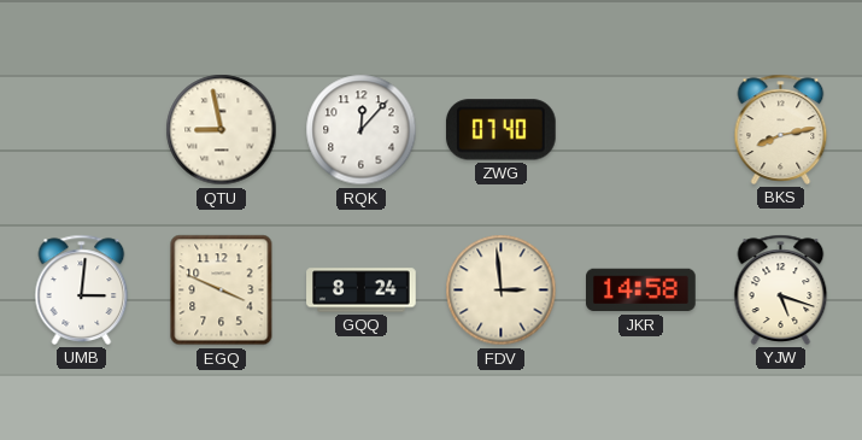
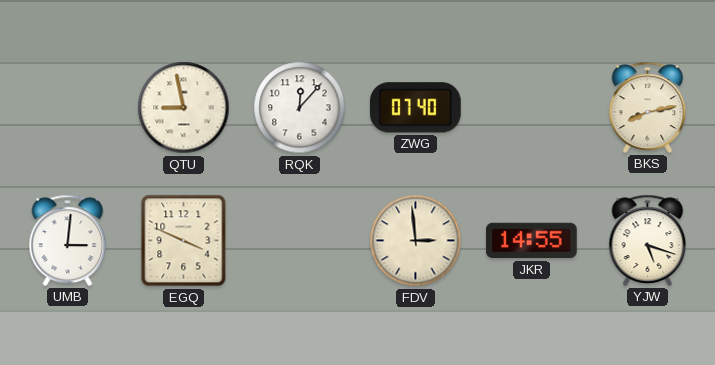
GQQ: 8:24 -> none (362, 291)
JKR: 14:58 -> 14:55 (532, 241)
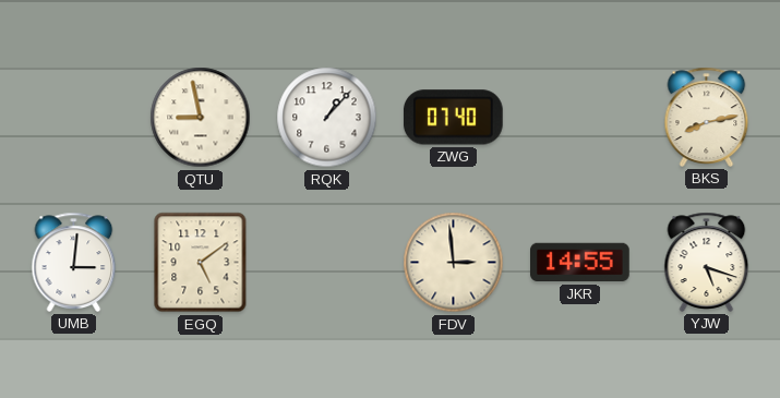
RQK: 12:07 -> 1:07 (327, 118)
EGQ: 3:49 -> 5:09 (201, 263)
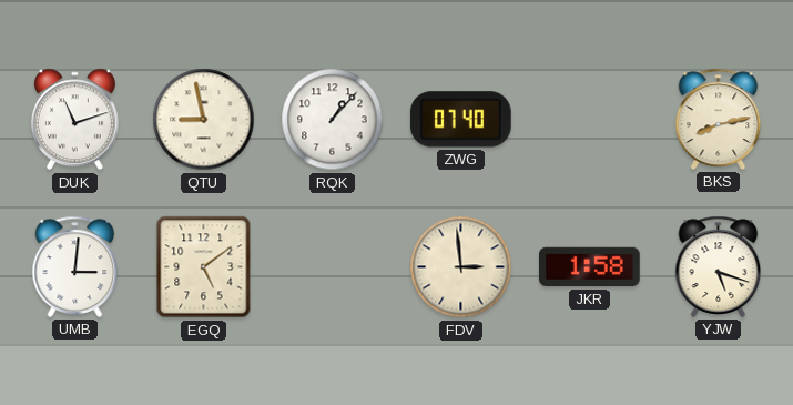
DUK: none -> 11:12 (74, 120)
JKR: 14:55 -> 1:58 (590, 267)
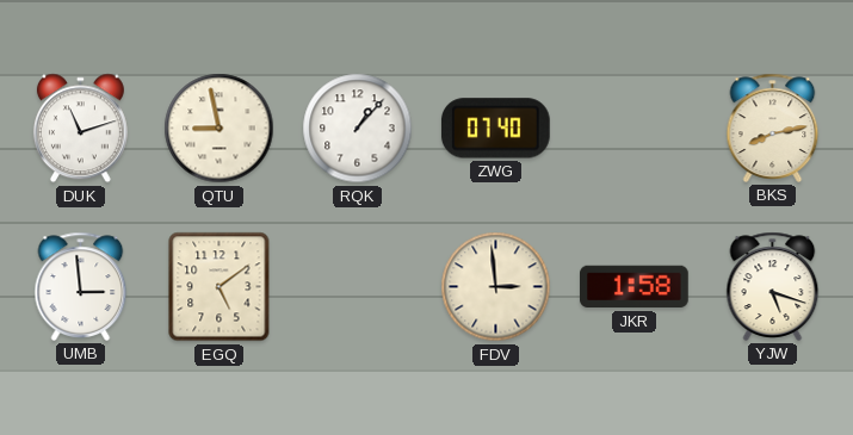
UMB: 3:01 -> 2:59 (81, 286)
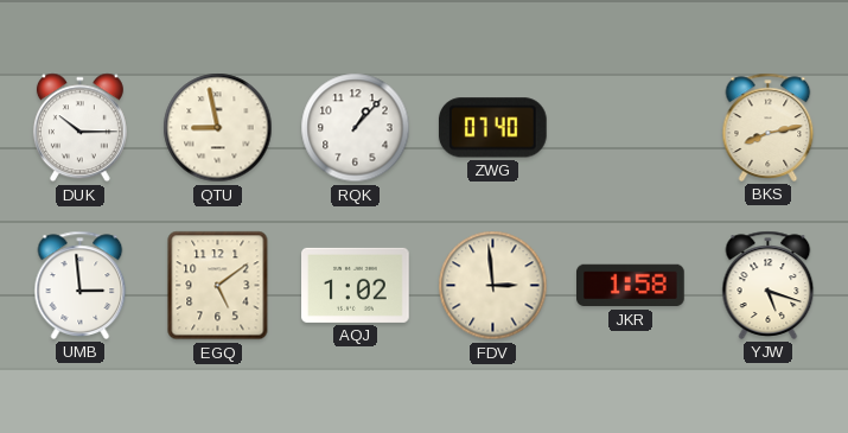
DUK: 11:12 -> 10:15 (79, 128)
AQJ: none -> 1:02 (356, 285)
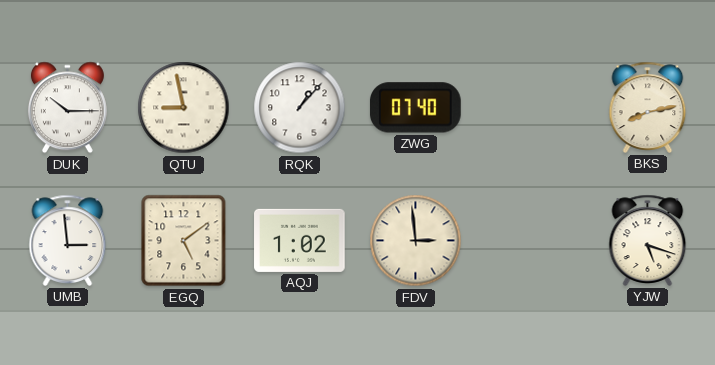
JKR: 1:58 -> none (631, 286)
